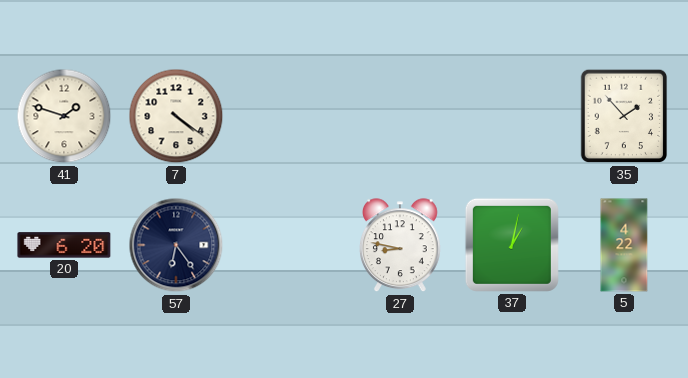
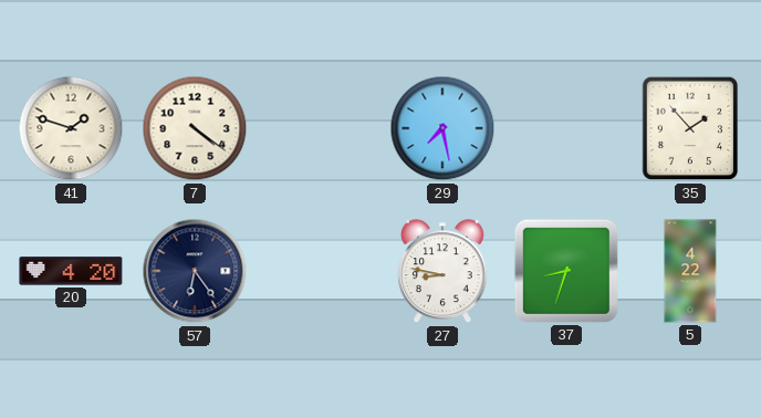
29: none -> 7:28 (442, 128)
20: 6:20 -> 4:20 (71, 271)
37: 1:02 -> 8:33 (566, 271)
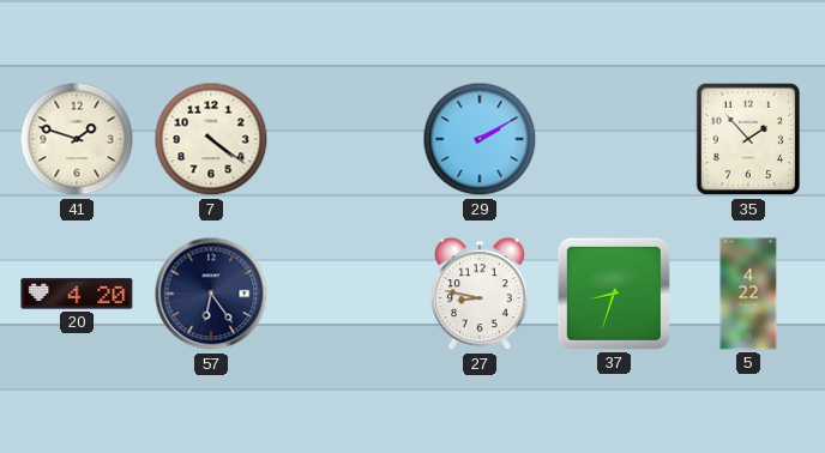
29: 7:28 -> 2:10 (480, 139)
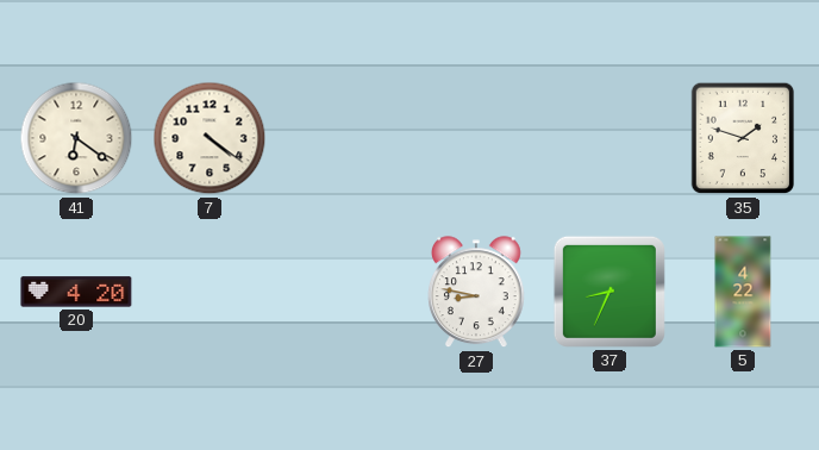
41: 1:48 -> 6:21 (76, 138)
29: 2:10 -> none (480, 139)
35: 1:53 -> 1:48 (743, 138)
57: 6:24 -> none (211, 294)
37: 8:33 -> 8:34 (609, 292)
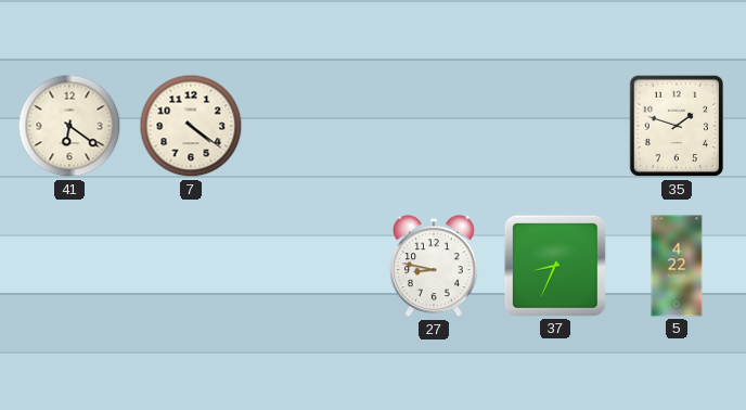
20: 4:20 -> none (76, 292)
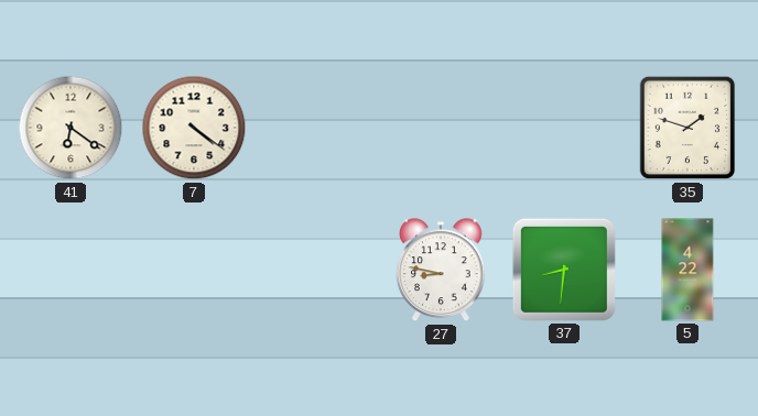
37: 8:34 -> 8:31 (564, 270)
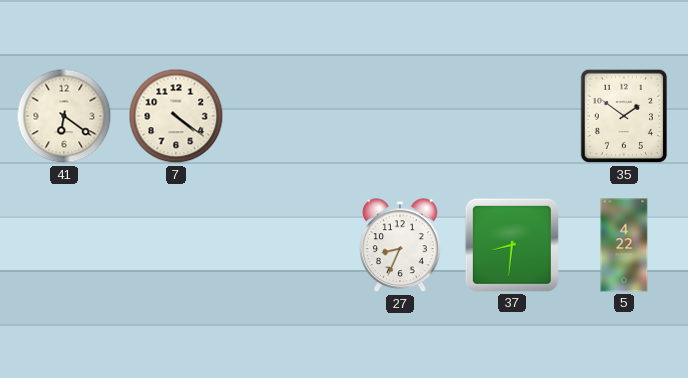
35: 1:48 -> 1:51 (624, 116)
27: 8:47 -> 8:34 (401, 246)
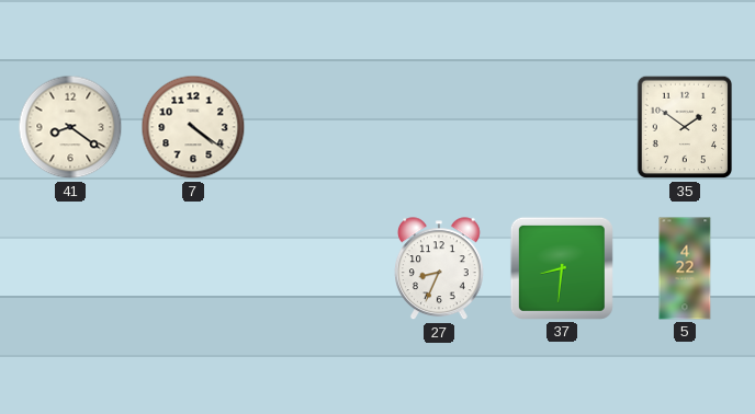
41: 6:21 -> 8:21 (70, 127)
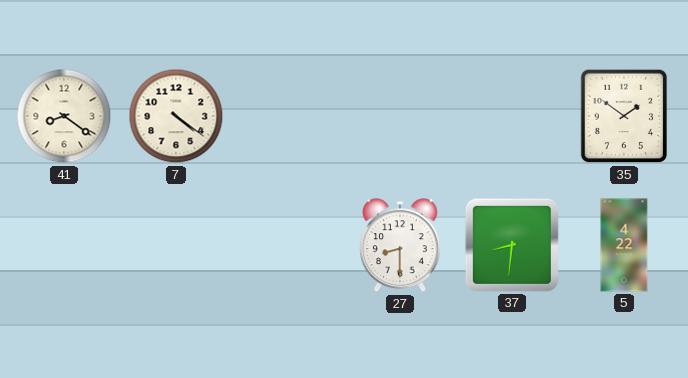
27: 8:34 -> 8:30 (401, 246)
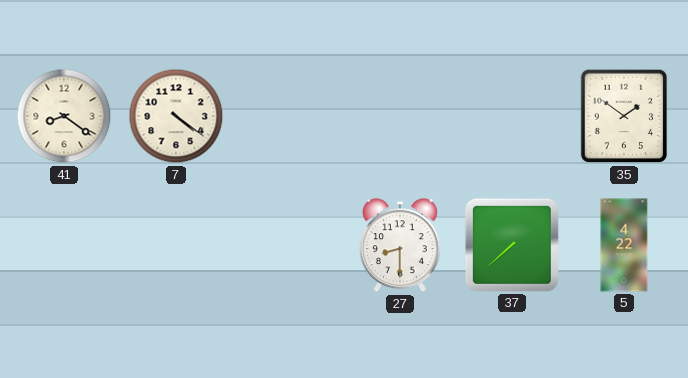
37: 8:31 -> 7:38 (512, 245)
